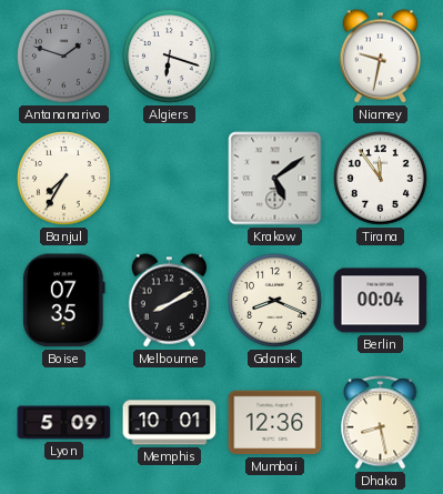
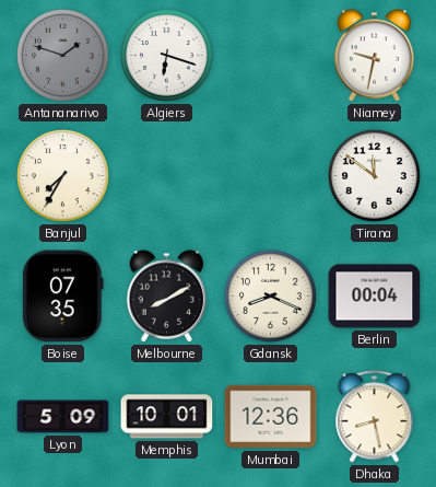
Krakow: 5:09 -> none (275, 179)
Tirana: 11:54 -> 11:51 (375, 176)
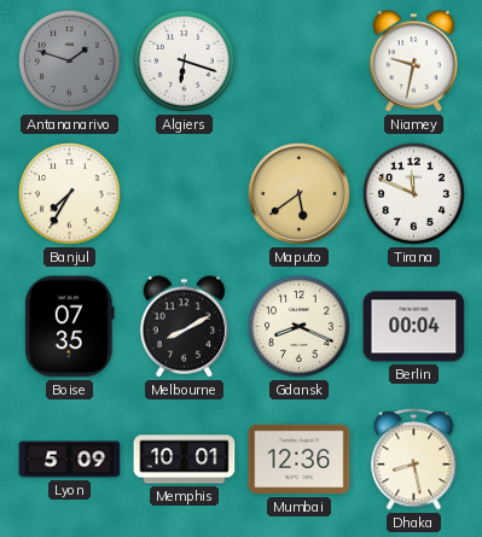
Maputo: none -> 5:39 (300, 194)
Tirana: 11:51 -> 11:49 (414, 194)
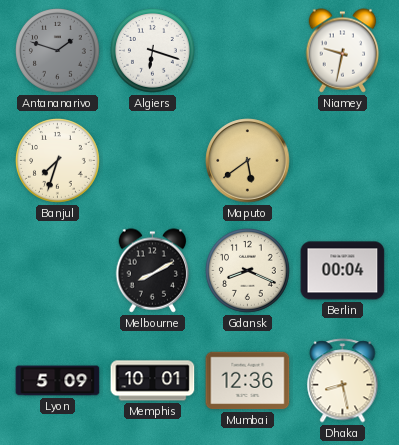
Banjul: 7:35 -> 7:33 (58, 161)
Tirana: 11:49 -> none (414, 194)
Boise: 07:35 -> none (69, 327)
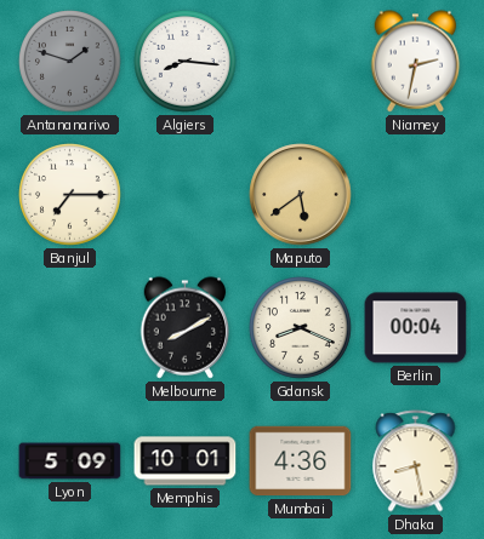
Algiers: 6:18 -> 8:16 (186, 62)
Niamey: 9:32 -> 2:32 (416, 62)
Banjul: 7:33 -> 7:15 (70, 195)
Mumbai: 12:36 -> 4:36 (301, 461)
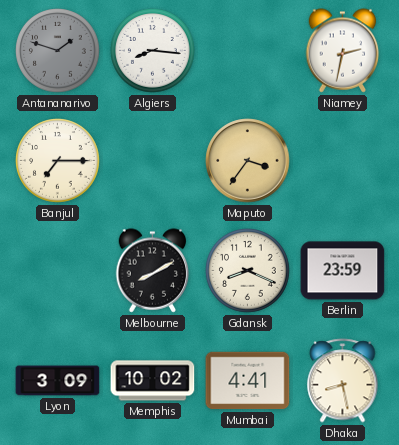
Maputo: 5:39 -> 3:36 (248, 161)
Berlin: 00:04 -> 23:59 (343, 271)
Lyon: 5:09 -> 3:09 (58, 381)
Memphis: 10:01 -> 10:02 (153, 381)
Mumbai: 4:36 -> 4:41 (248, 381)
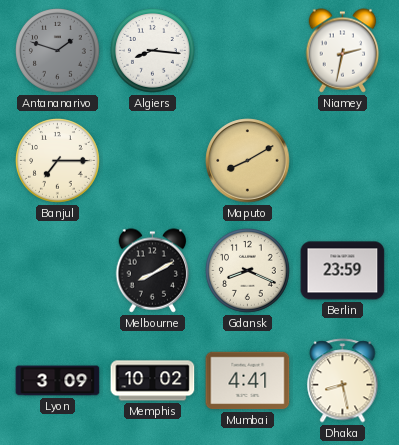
Maputo: 3:36 -> 8:10 (248, 161)
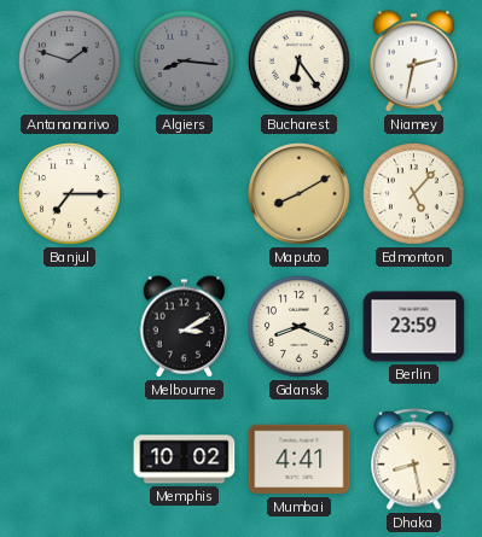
Algiers dial: white -> grey (185, 62)
Bucharest: none -> 6:24 (300, 62)
Edmonton: none -> 5:07 (414, 194)
Melbourne: 8:10 -> 3:10 (185, 327)
Lyon: 3:09 -> none (58, 381)
